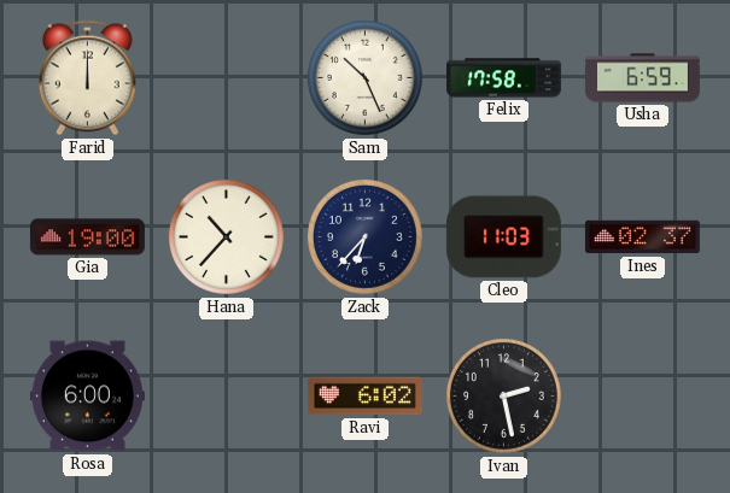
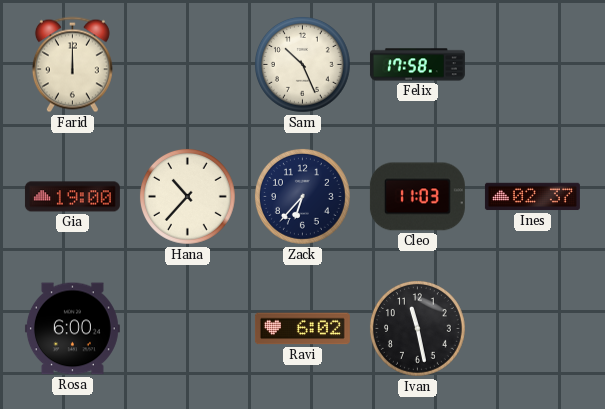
Usha: 6:59 -> none (642, 78)
Ivan: 2:28 -> 11:28 (418, 329)
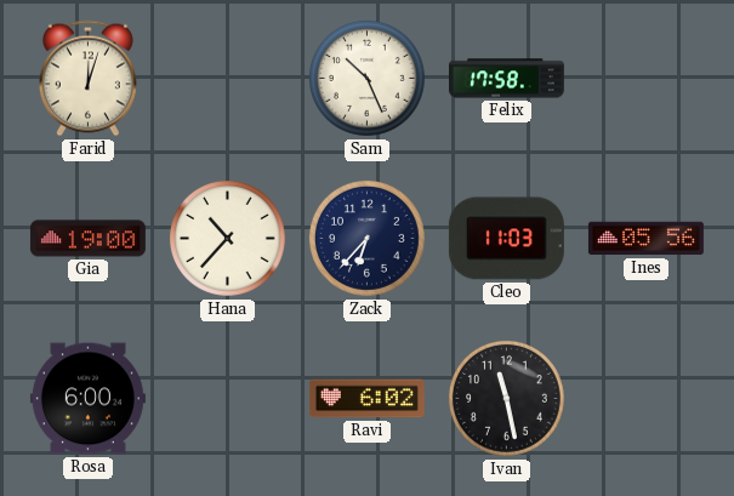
Farid: 12:00 -> 12:03 (87, 79)
Ines: 02:37 -> 05:56 (645, 239)
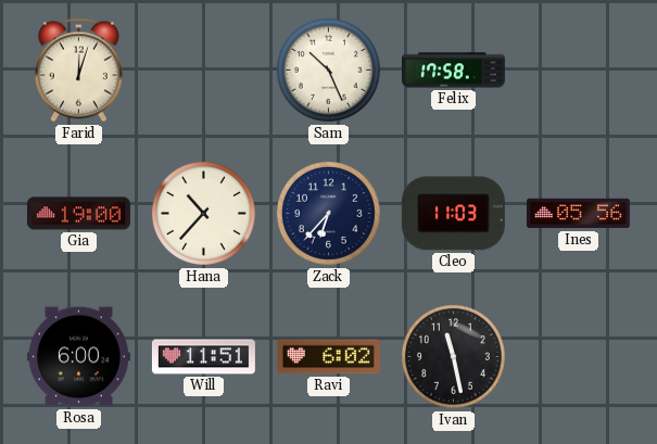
Will: none -> 11:51 (203, 357)
